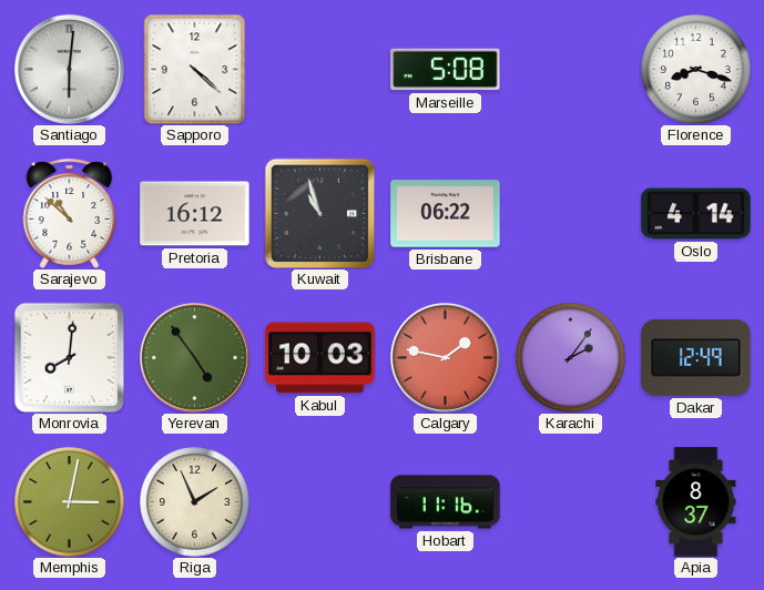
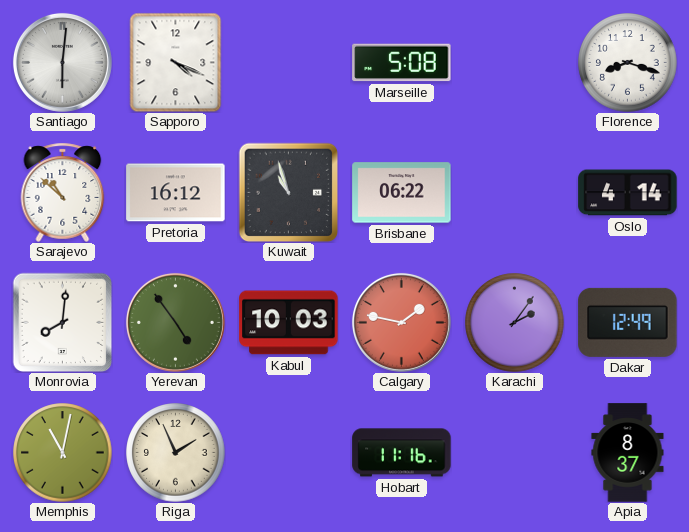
Sapporo: 4:22 -> 4:19 (176, 62)
Memphis: 3:02 -> 11:02 (63, 453)
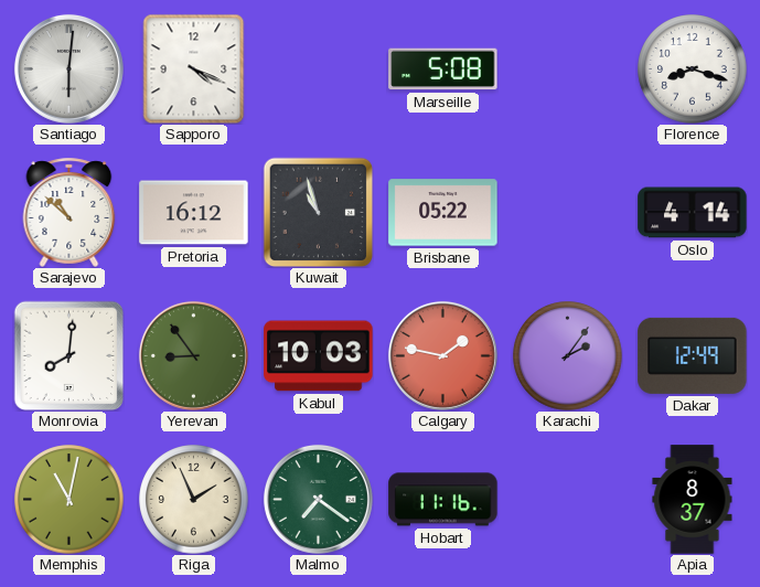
Brisbane: 06:22 -> 05:22 (443, 213)
Yerevan: 4:54 -> 8:54 (193, 355)
Malmo: none -> 7:21 (318, 499)
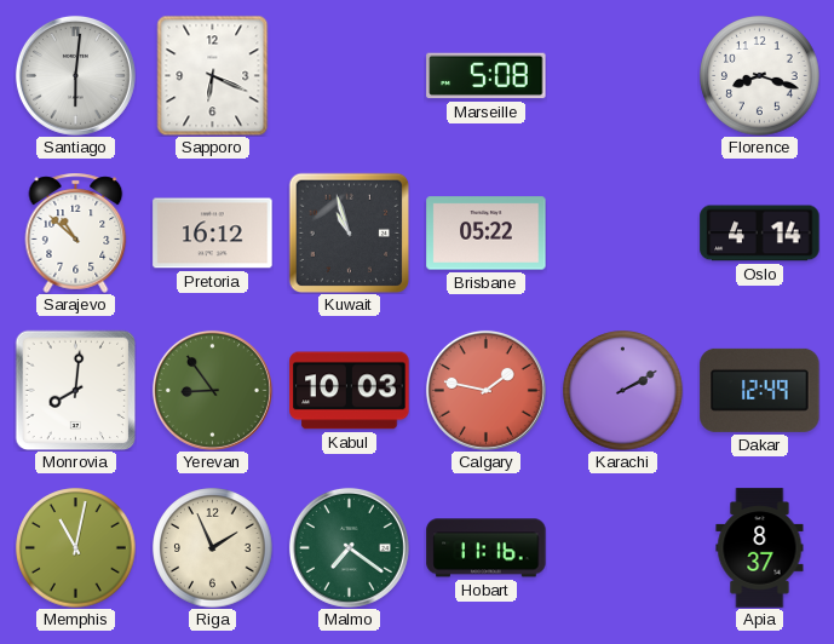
Sapporo: 4:19 -> 6:19 (213, 75)
Karachi: 2:06 -> 2:10 (623, 391)
